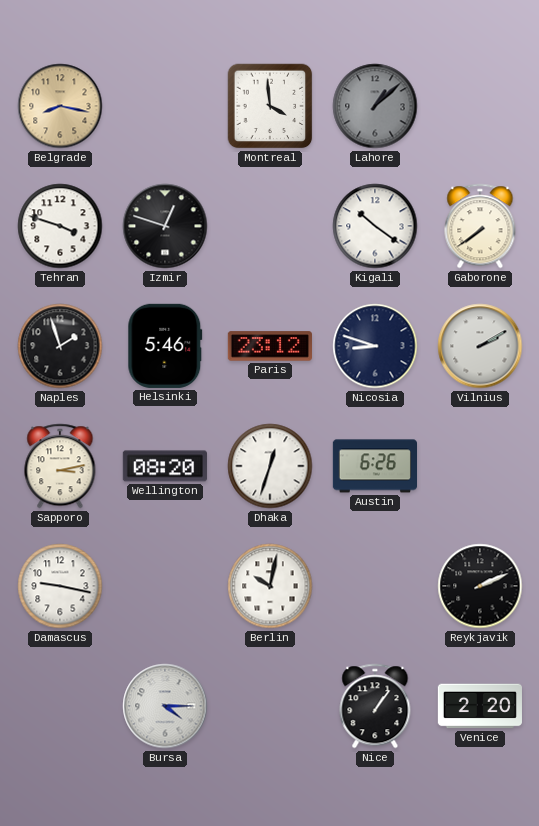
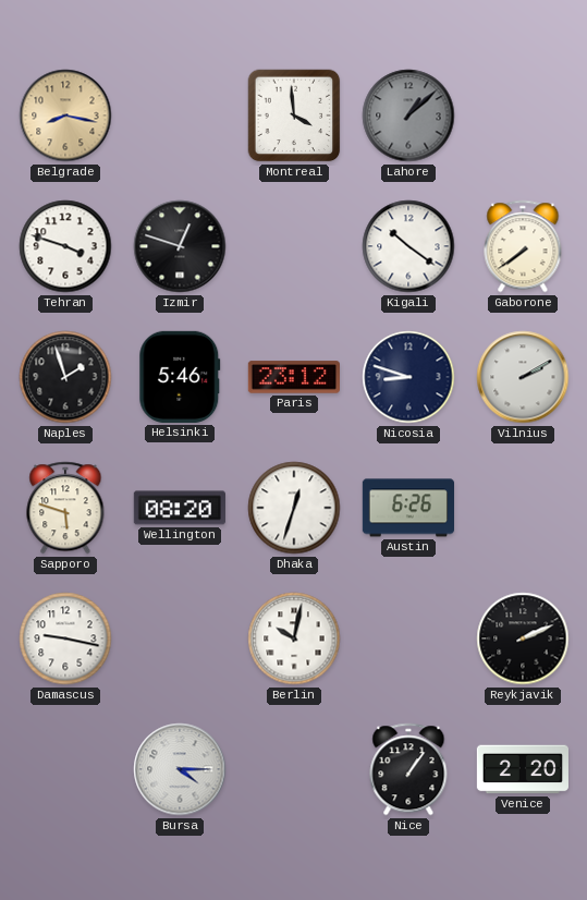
Sapporo: 3:13 -> 5:48 (65, 508)
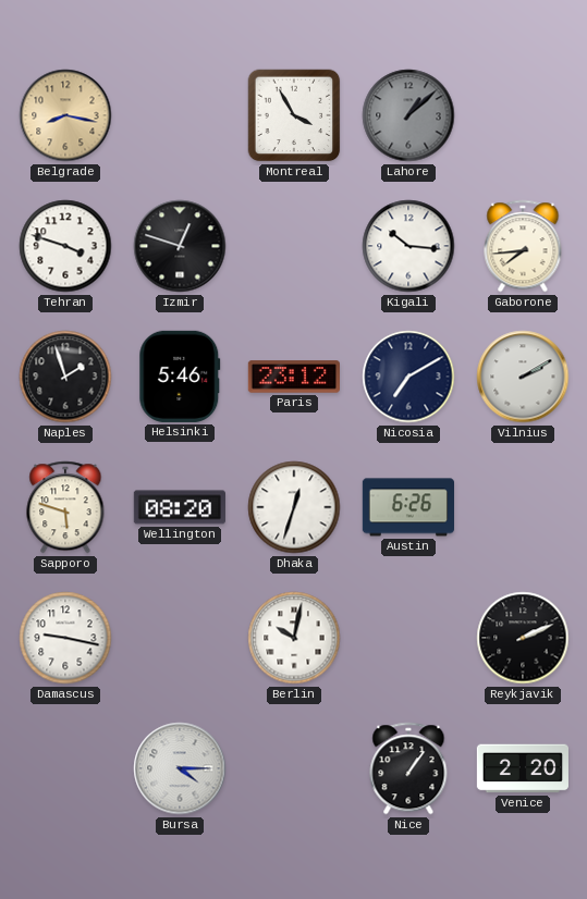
Montreal: 3:59 -> 3:55 (294, 115)
Kigali: 10:21 -> 10:16 (408, 246)
Gaborone: 7:39 -> 7:44 (523, 246)
Nicosia: 8:48 -> 7:10 (408, 377)
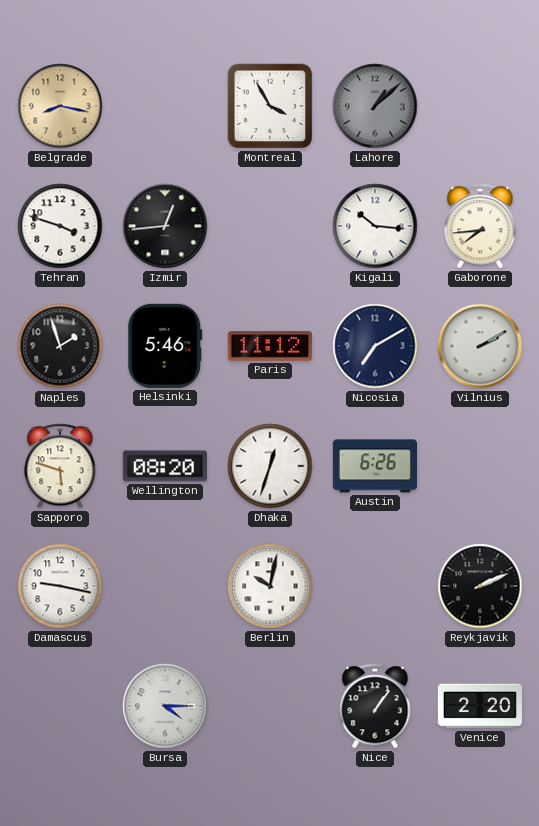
Izmir: 12:48 -> 12:44 (165, 226)
Paris: 23:12 -> 11:12 (270, 346)
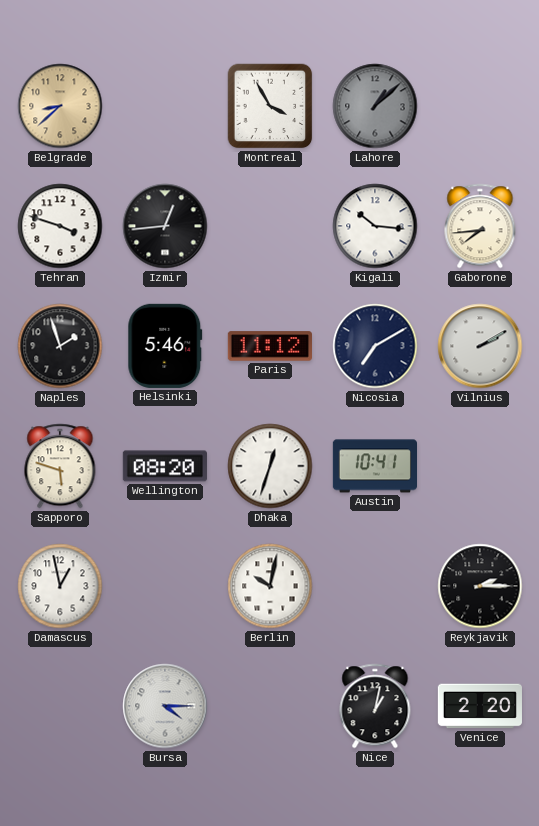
Belgrade: 8:17 -> 8:38 (60, 106)
Austin: 6:26 -> 10:41 (374, 466)
Damascus: 9:17 -> 12:58 (60, 586)
Reykjavik: 2:11 -> 2:15 (480, 586)
Nice: 1:06 -> 1:02 (375, 706)
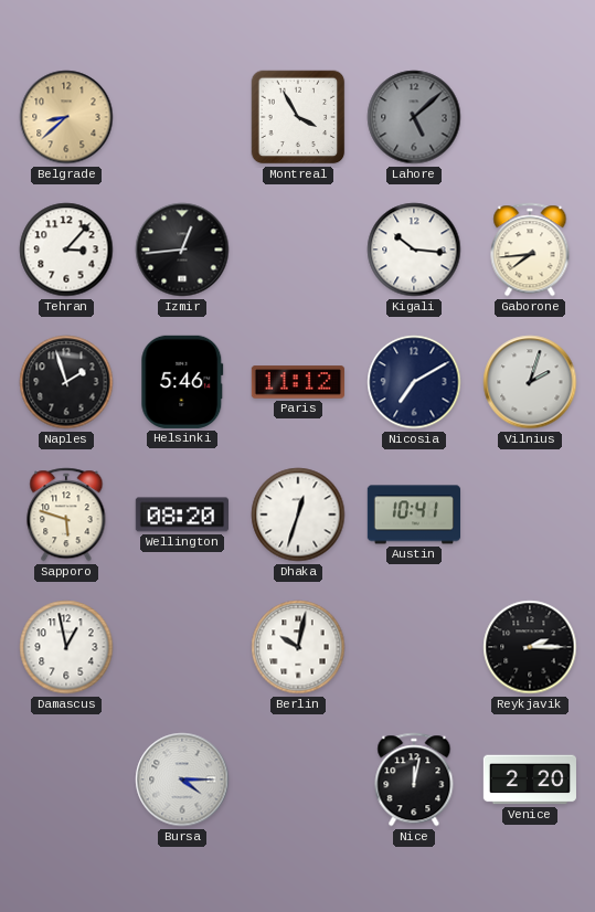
Lahore: 1:08 -> 5:08 (414, 117)
Tehran: 3:48 -> 3:07 (66, 250)
Vilnius: 2:10 -> 2:03 (530, 382)
Nice: 1:02 -> 12:02 (414, 780)
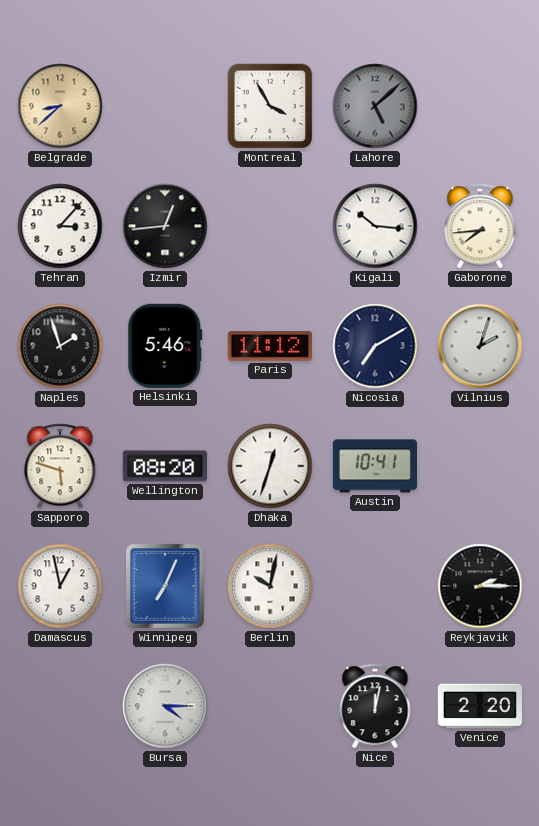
Winnipeg: none -> 7:04 (165, 586)
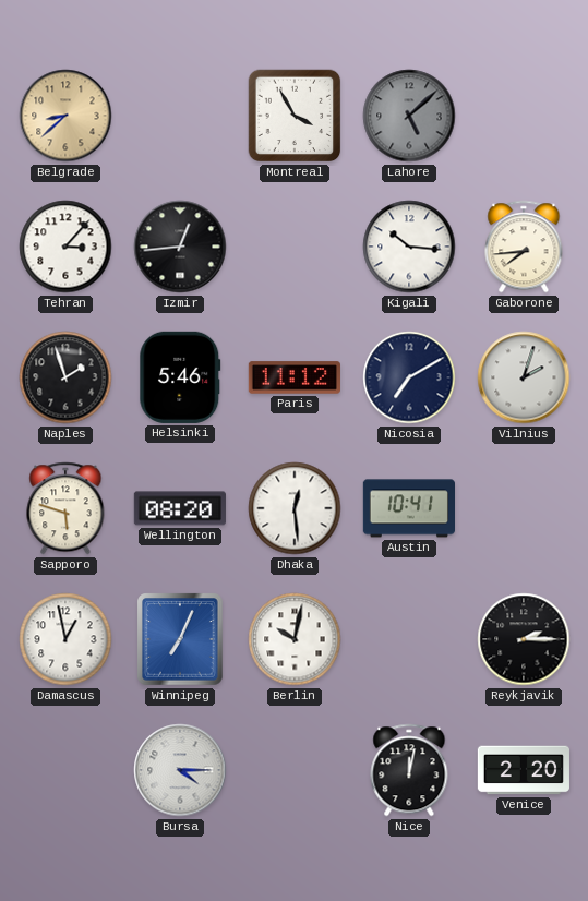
Dhaka: 12:33 -> 12:29 (295, 508)
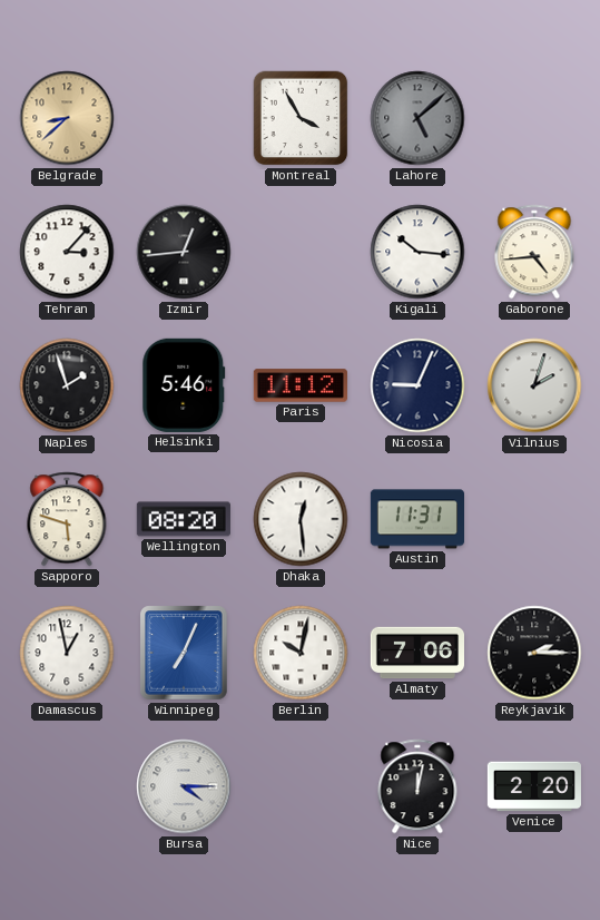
Gaborone: 7:44 -> 4:44 (534, 252)
Nicosia: 7:10 -> 9:04 (417, 385)
Austin: 10:41 -> 11:31 (416, 519)
Almaty: none -> 7:06 (416, 653)
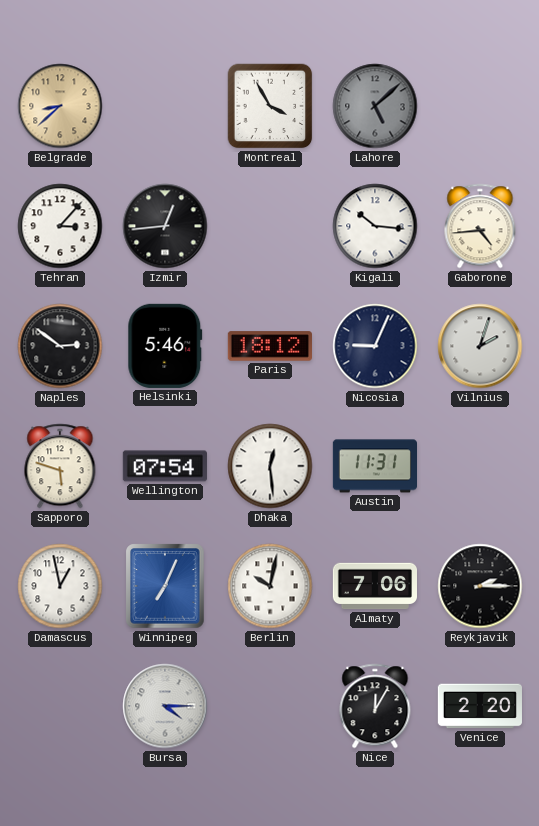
Naples: 1:57 -> 2:51 (60, 346)
Paris: 11:12 -> 18:12 (270, 346)
Wellington: 08:20 -> 07:54 (165, 466)
Nice: 12:02 -> 12:05 (375, 706)
